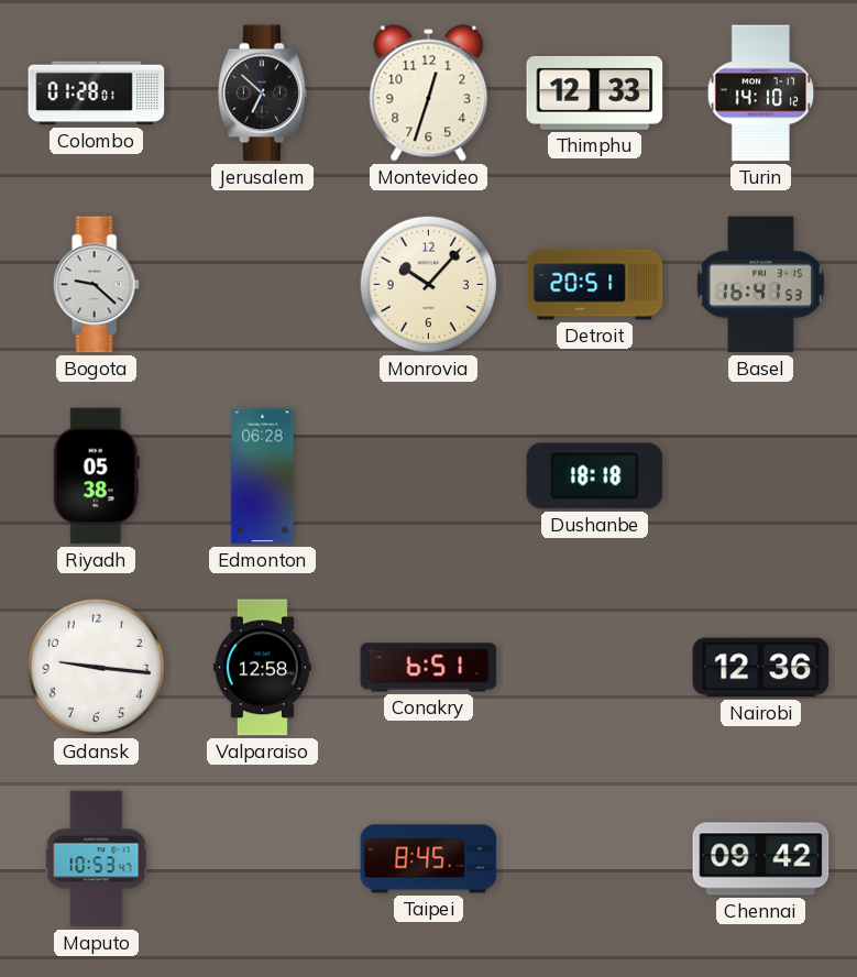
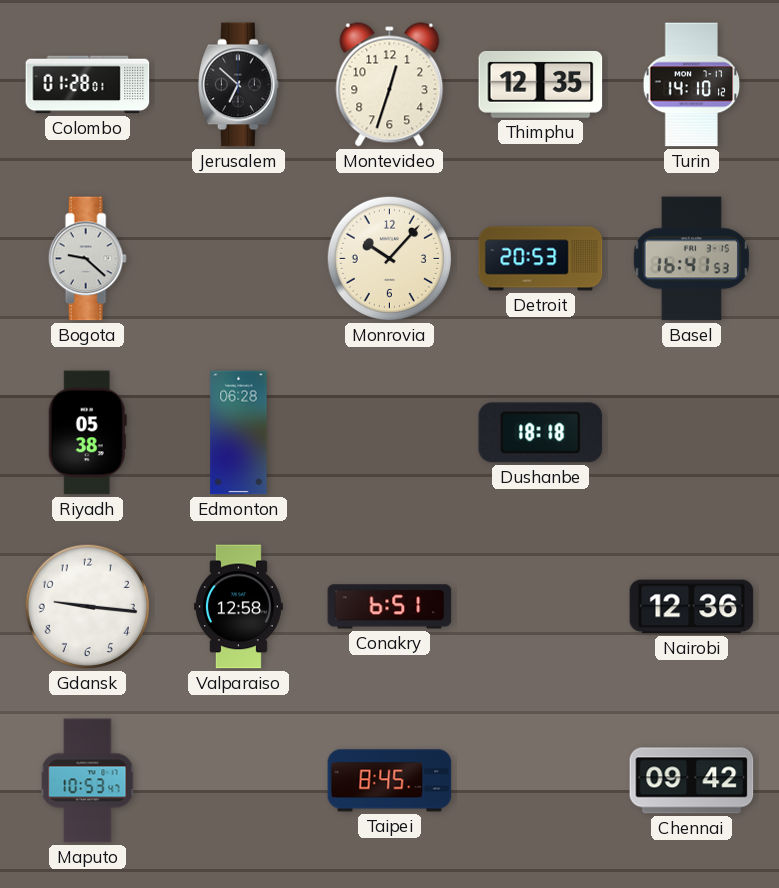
Thimphu: 12:33 -> 12:35 (541, 84)
Detroit: 20:51 -> 20:53 (541, 259)
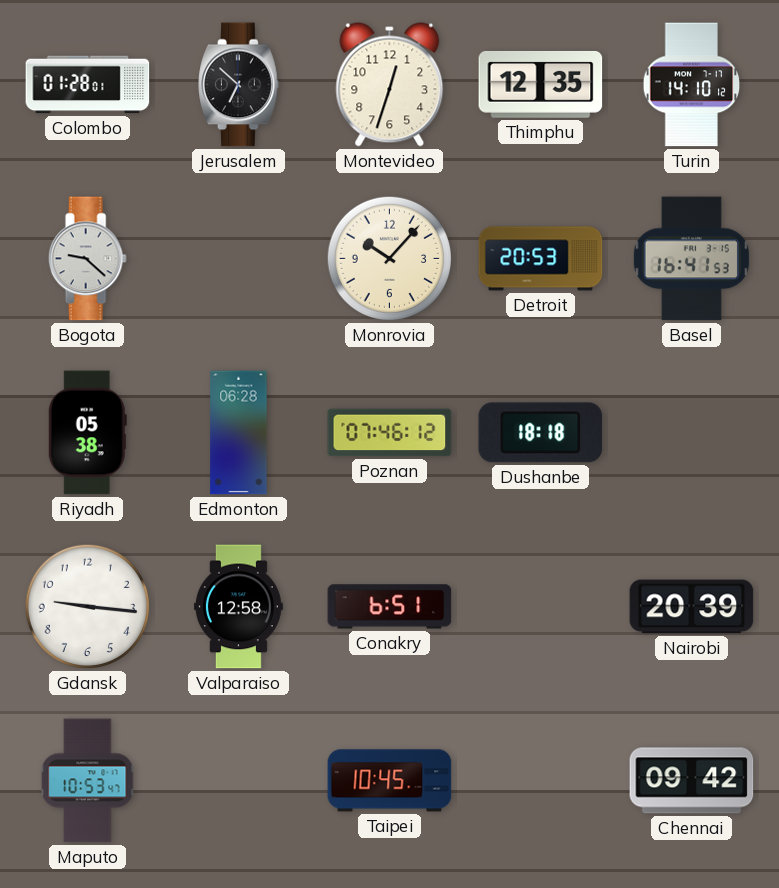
Poznan: none -> 07:46 (390, 433)
Nairobi: 12:36 -> 20:39 (692, 607)
Taipei: 8:45 -> 10:45 (390, 781)
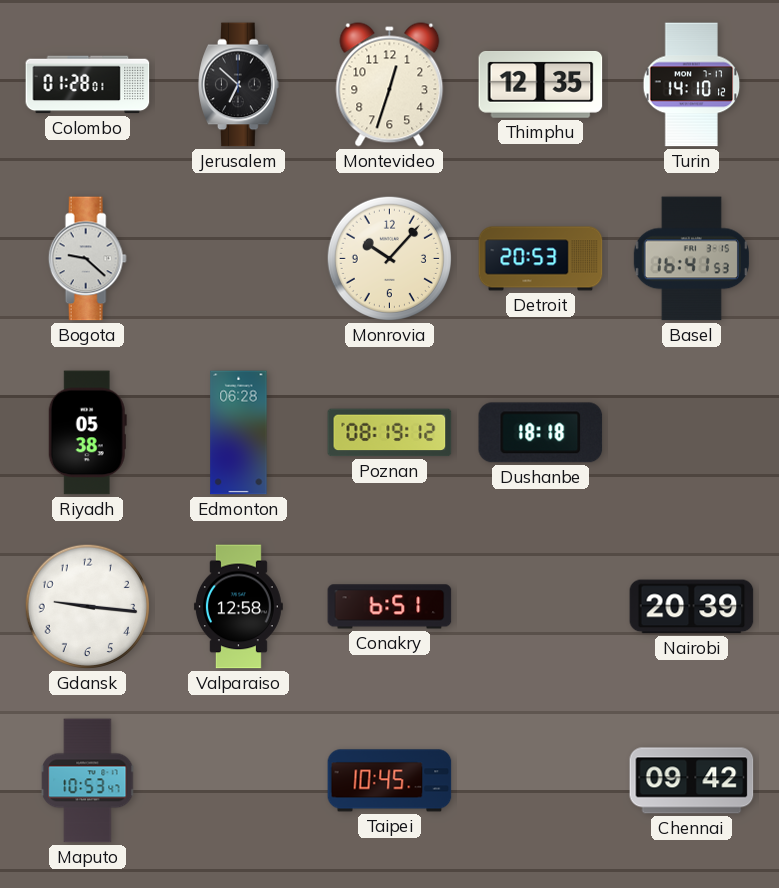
Poznan: 07:46 -> 08:19 (390, 433)
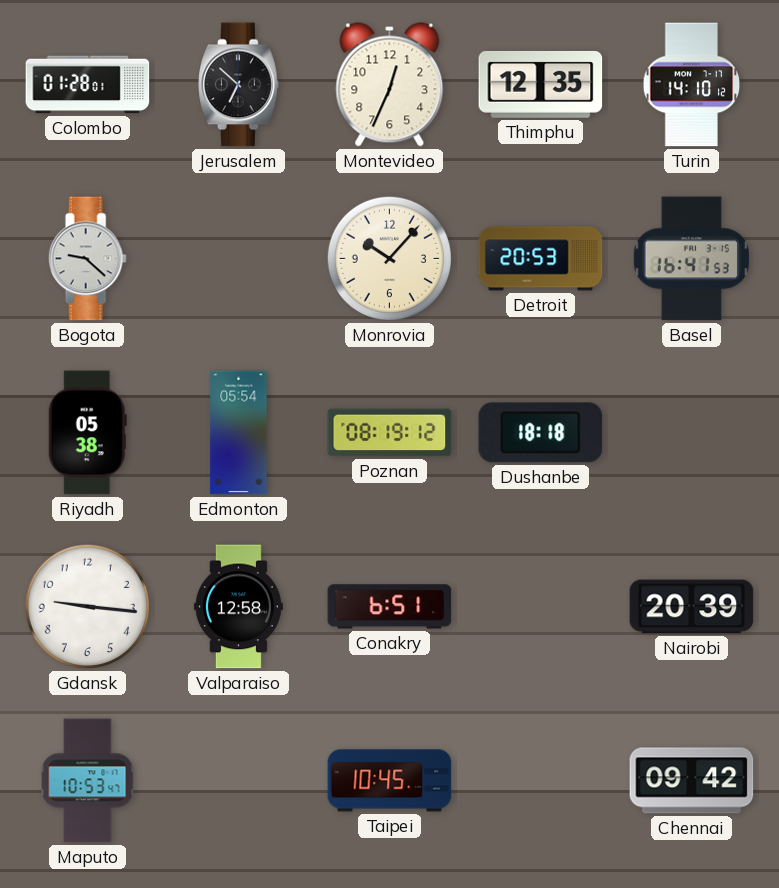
Montevideo: 12:33 -> 12:34 (390, 85)
Edmonton: 06:28 -> 05:54 (239, 433)
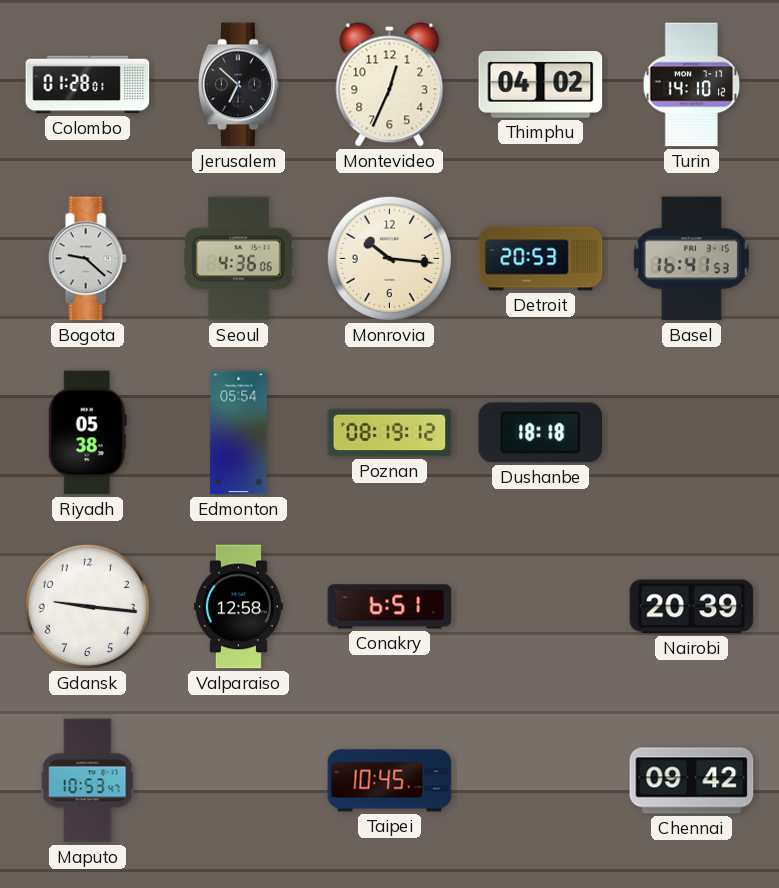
Thimphu: 12:35 -> 04:02 (541, 84)
Seoul: none -> 4:36 (239, 259)
Monrovia: 10:07 -> 10:16 (389, 258)
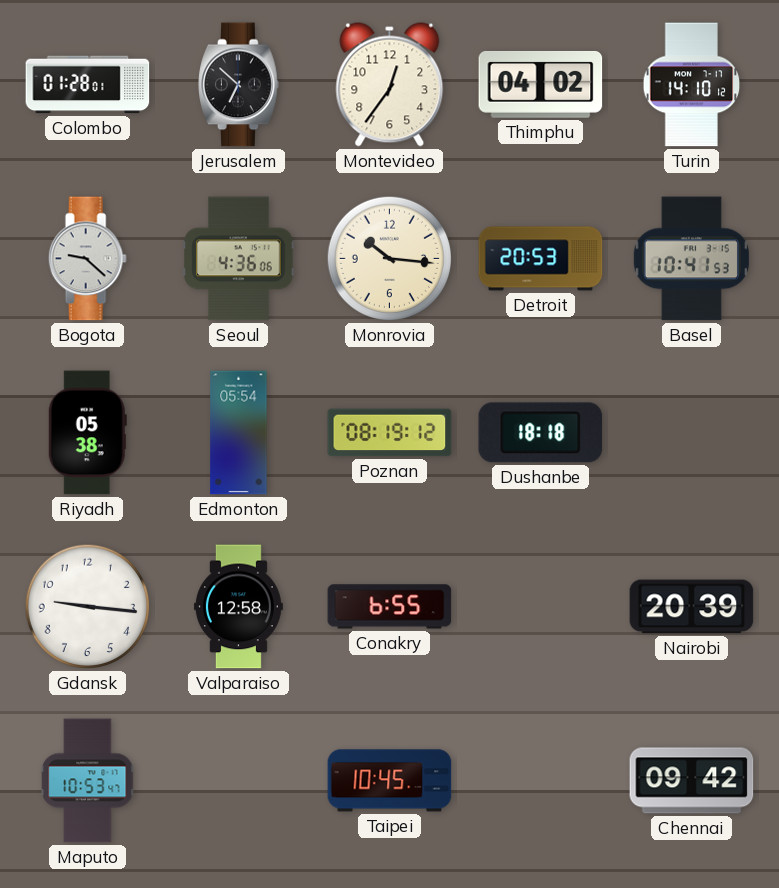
Montevideo: 12:34 -> 12:36 (390, 85)
Basel: 16:41 -> 10:41 (691, 259)
Conakry: 6:51 -> 6:55 (390, 607)
